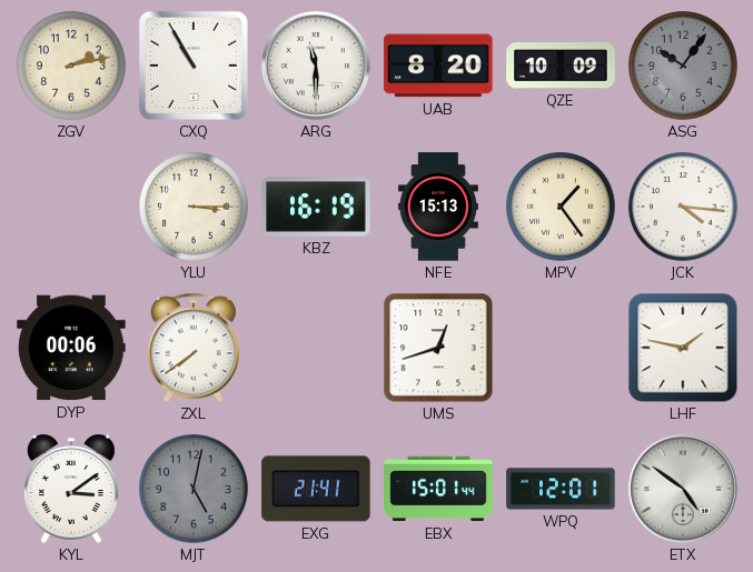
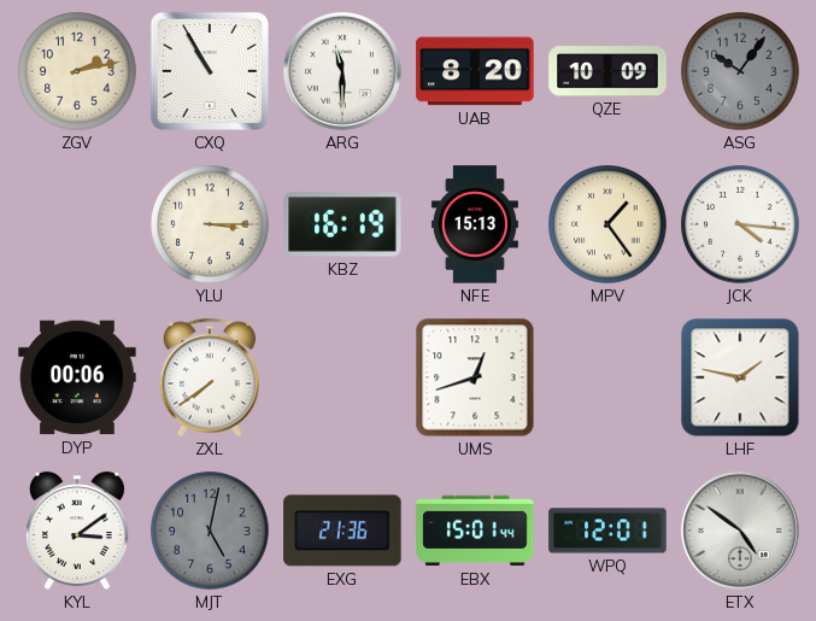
EXG: 21:41 -> 21:36 (342, 531)
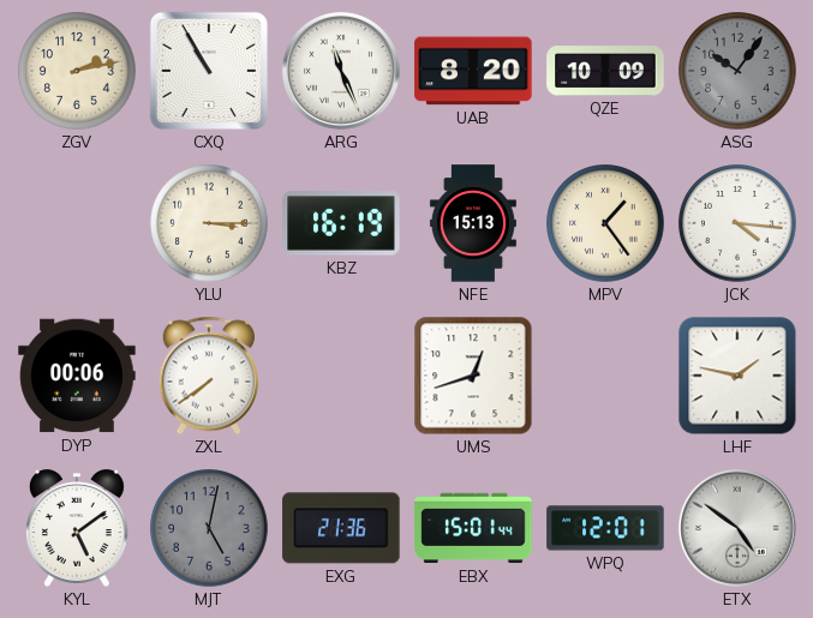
ARG: 11:30 -> 11:26 (341, 71)
KYL: 3:09 -> 5:09 (77, 528)
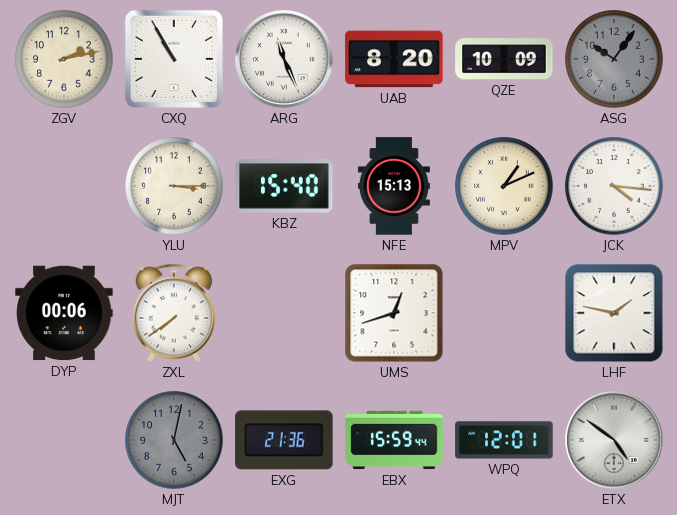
KBZ: 16:19 -> 15:40 (284, 186)
MPV: 1:24 -> 1:11 (504, 186)
KYL: 5:09 -> none (77, 528)
EBX: 15:01 -> 15:59 (394, 440)
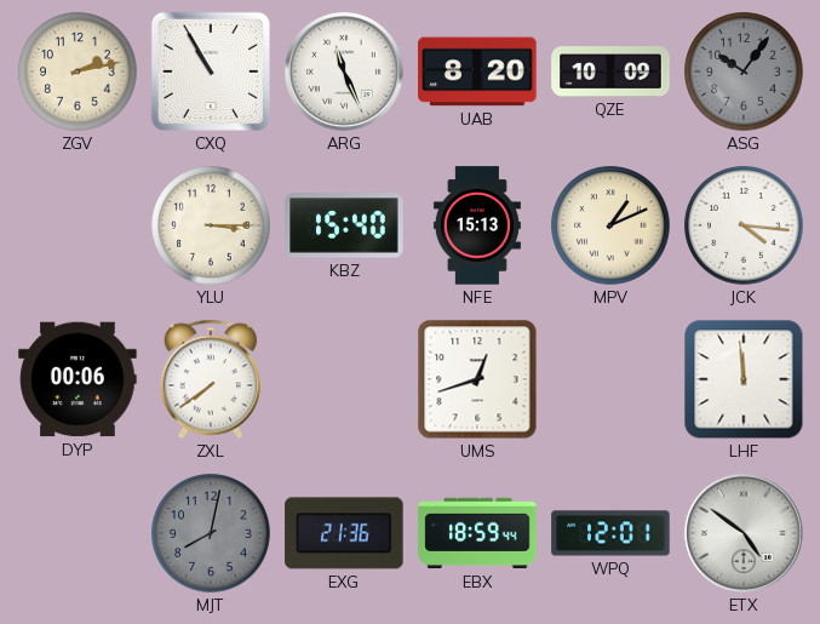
LHF: 1:47 -> 11:59 (744, 379)
MJT: 5:02 -> 8:02 (211, 533)
EBX: 15:59 -> 18:59 (477, 533)
